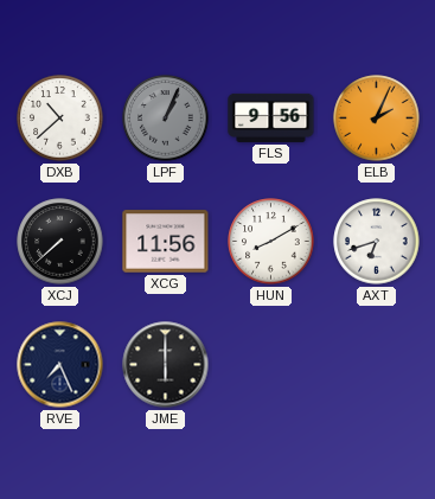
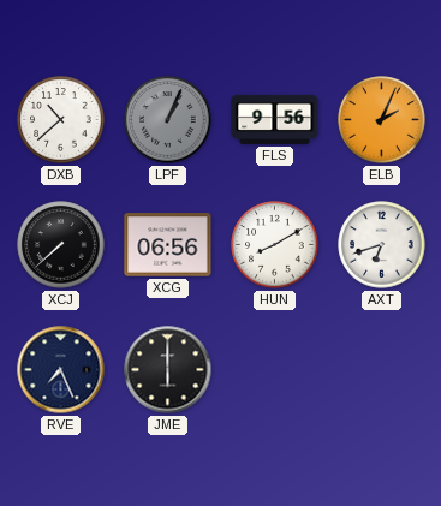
XCG: 11:56 -> 06:56 (168, 245)
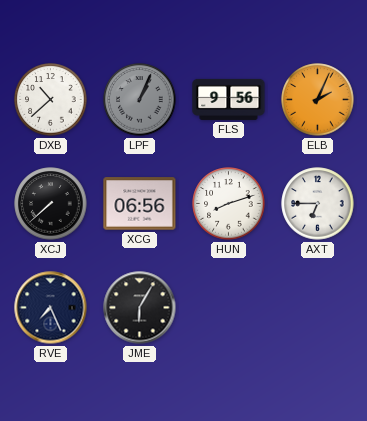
HUN: 8:10 -> 8:12 (229, 204)
AXT: 6:42 -> 6:45 (318, 204)
JME: 6:00 -> 6:05 (140, 308)
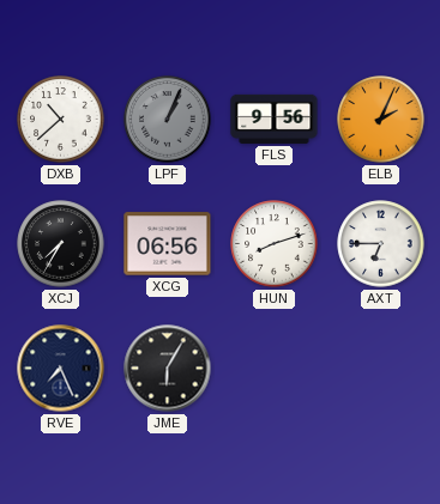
XCJ: 7:38 -> 7:35 (61, 244)
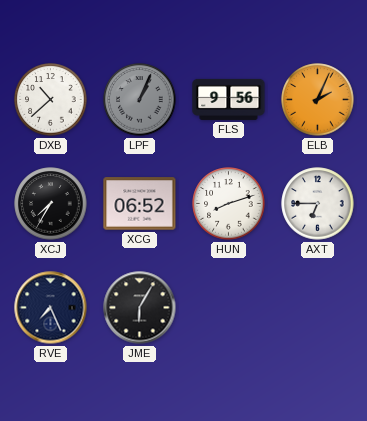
XCG: 06:56 -> 06:52 (140, 204)
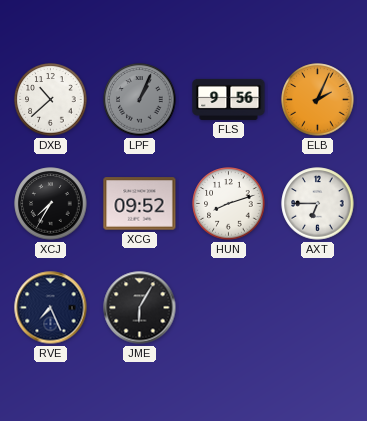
XCG: 06:52 -> 09:52 (140, 204)
